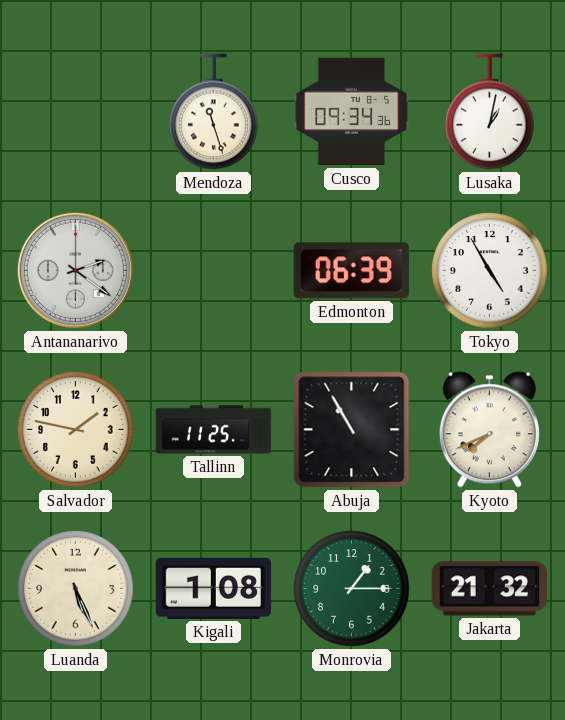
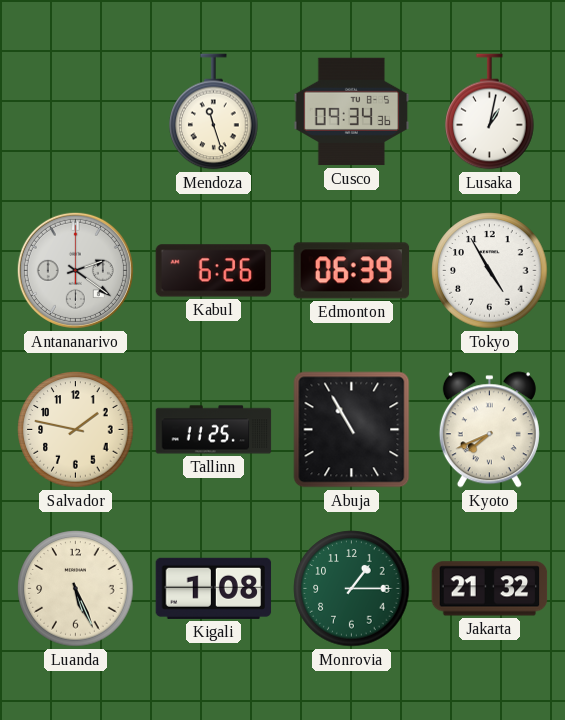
Kabul: none -> 6:26 (214, 271)
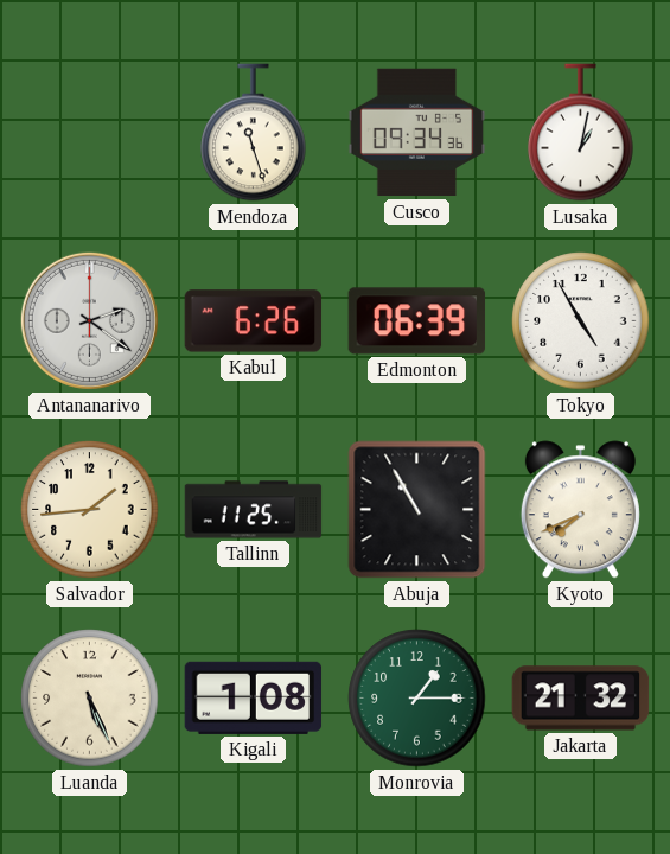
Salvador: 1:47 -> 1:44 (90, 510)
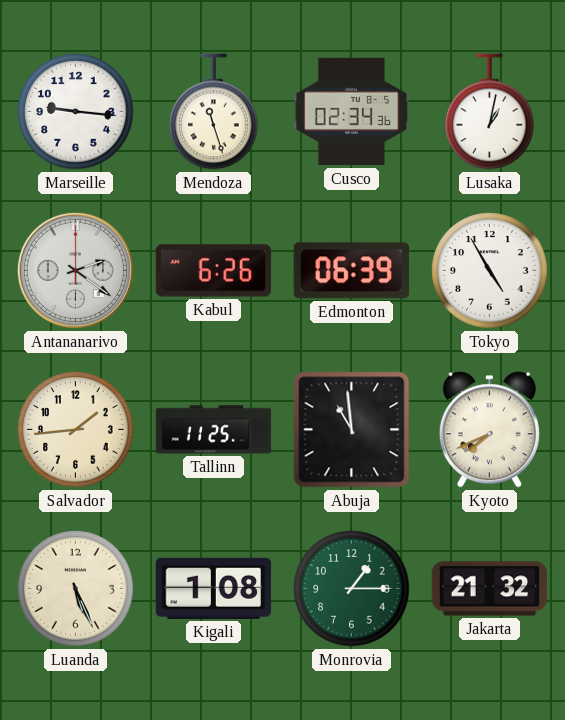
Marseille: none -> 9:16 (76, 112)
Cusco: 09:34 -> 02:34 (352, 112)
Abuja: 10:55 -> 10:59 (352, 430)
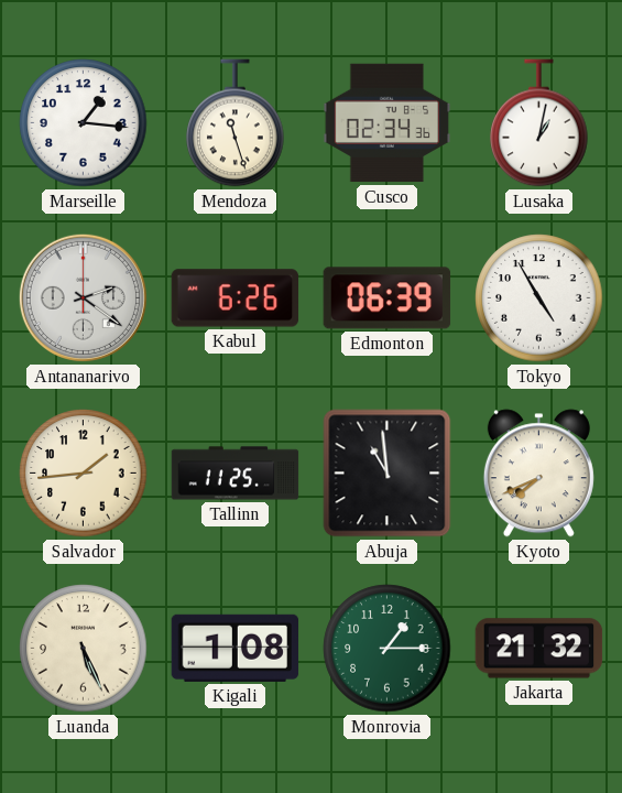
Marseille: 9:16 -> 1:16 (84, 123)
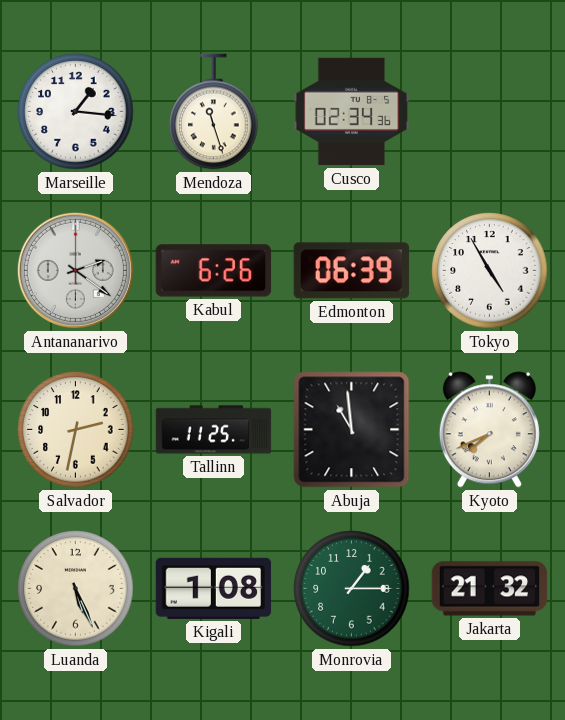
Lusaka: 1:02 -> none (539, 123)
Salvador: 1:44 -> 2:32 (76, 430)
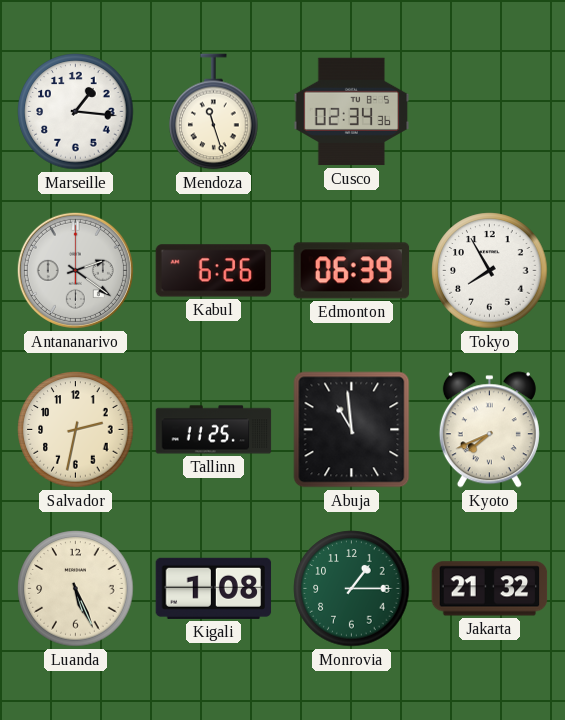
Tokyo: 4:55 -> 7:55 (490, 271)
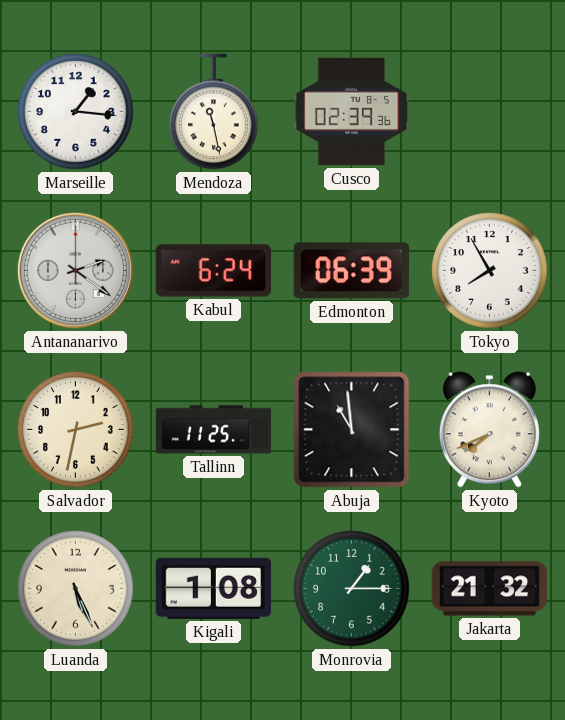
Mendoza: 11:27 -> 11:28 (214, 112)
Cusco: 02:34 -> 02:39 (352, 112)
Kabul: 6:26 -> 6:24 (214, 271)
